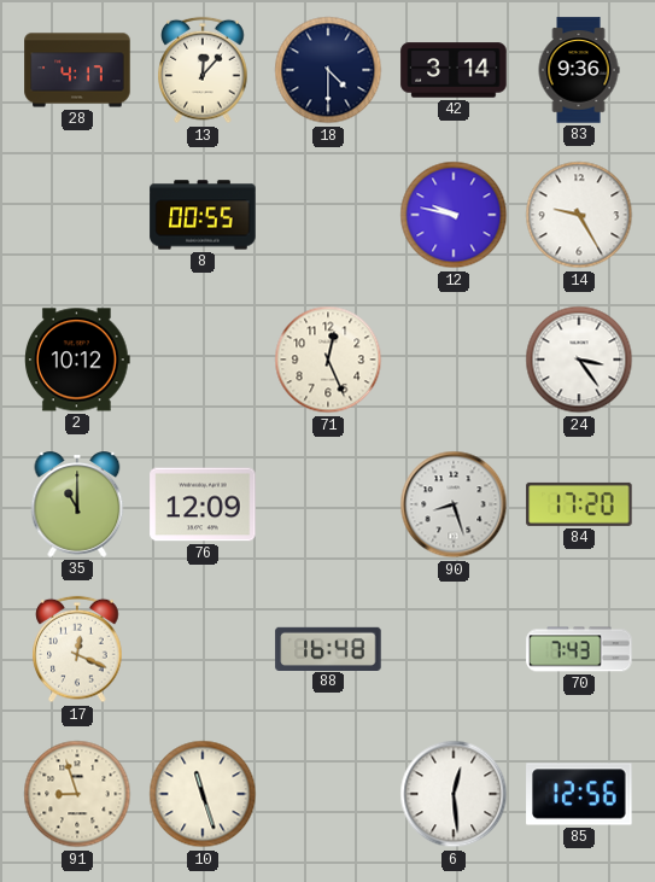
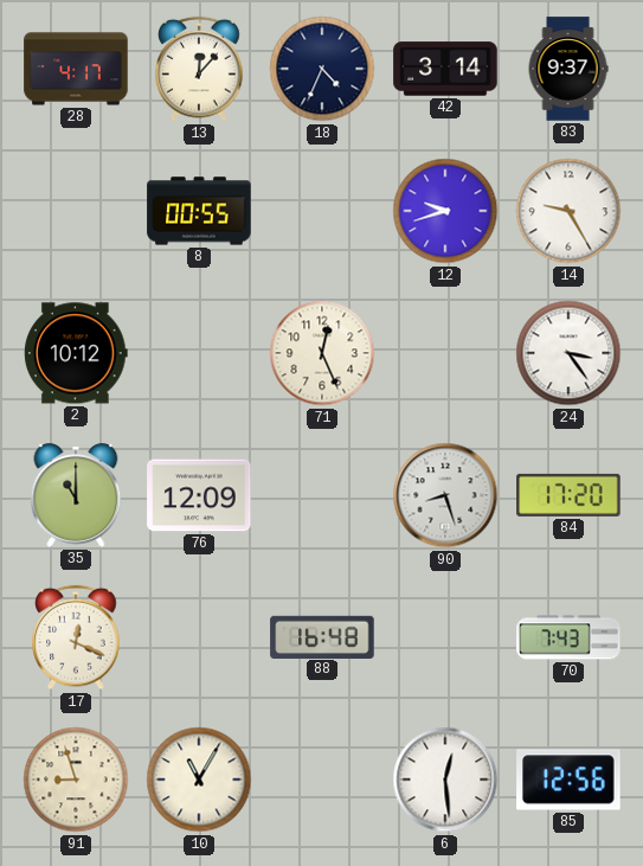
18: 4:30 -> 4:34 (322, 69)
83: 9:36 -> 9:37 (568, 69)
12: 9:47 -> 9:42 (445, 211)
10: 11:27 -> 11:05 (199, 780)
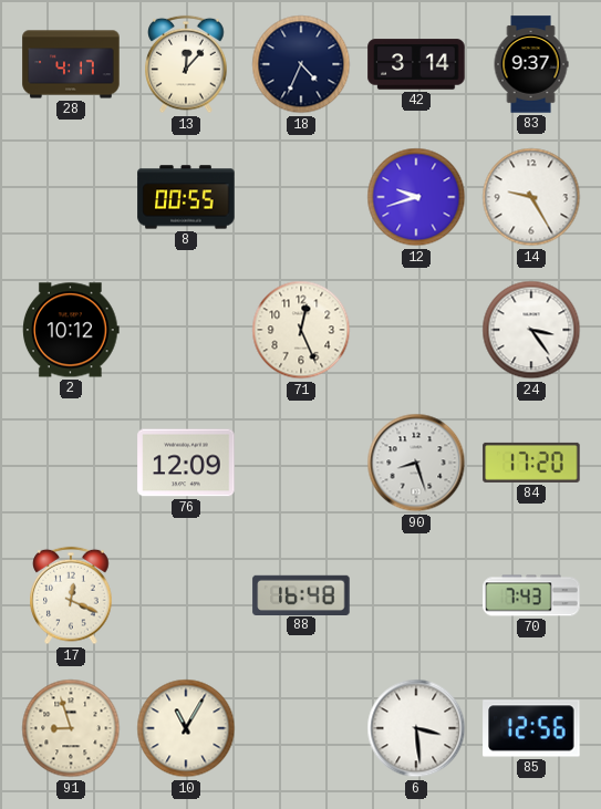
35: 11:00 -> none (76, 495)
6: 12:29 -> 3:29 (416, 728)
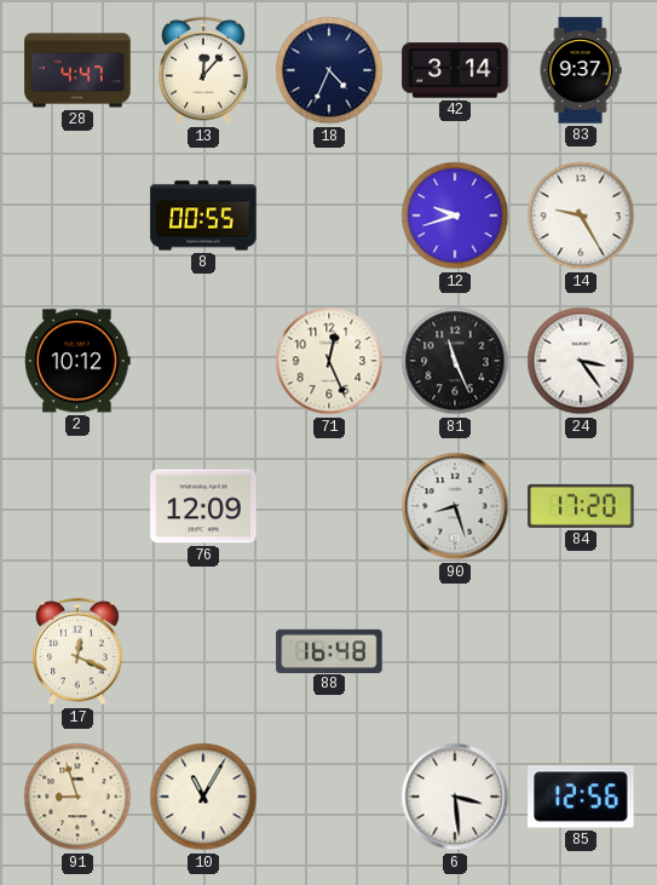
28: 4:17 -> 4:47 (77, 70)
81: none -> 11:26 (455, 361)
70: 7:43 -> none (531, 595)
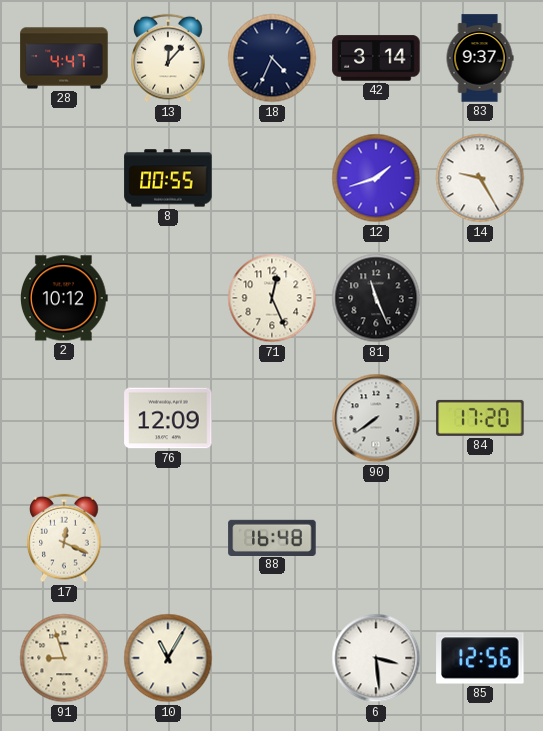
12: 9:42 -> 1:42 (376, 178)
24: 3:24 -> none (581, 361)
90: 8:27 -> 7:39 (376, 418)
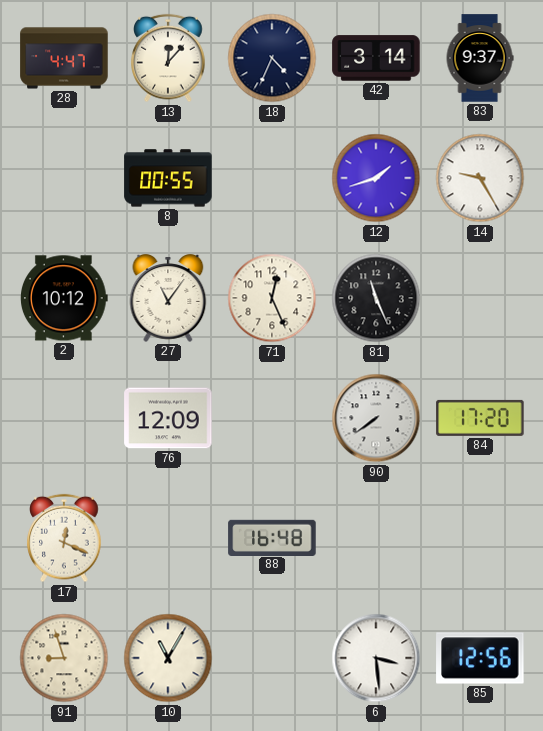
27: none -> 11:06 (168, 298)
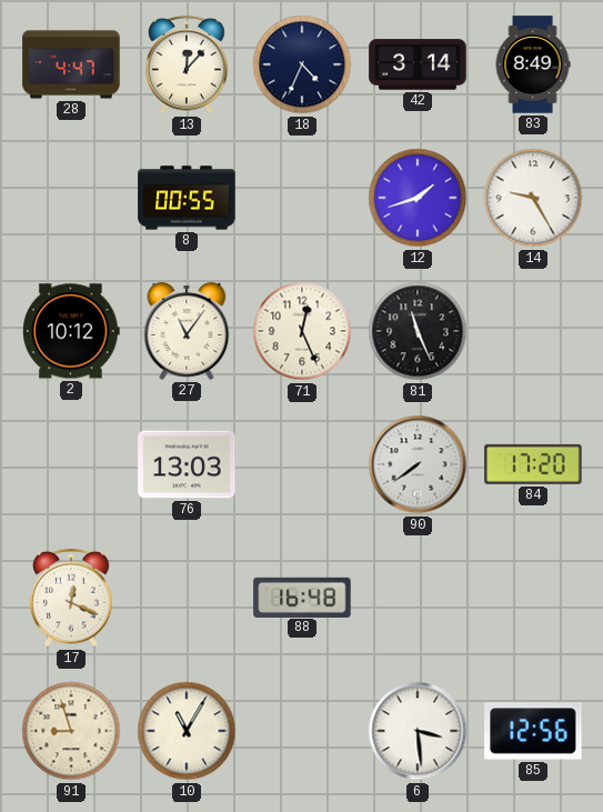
83: 9:37 -> 8:49 (533, 64)
76: 12:09 -> 13:03 (187, 464)
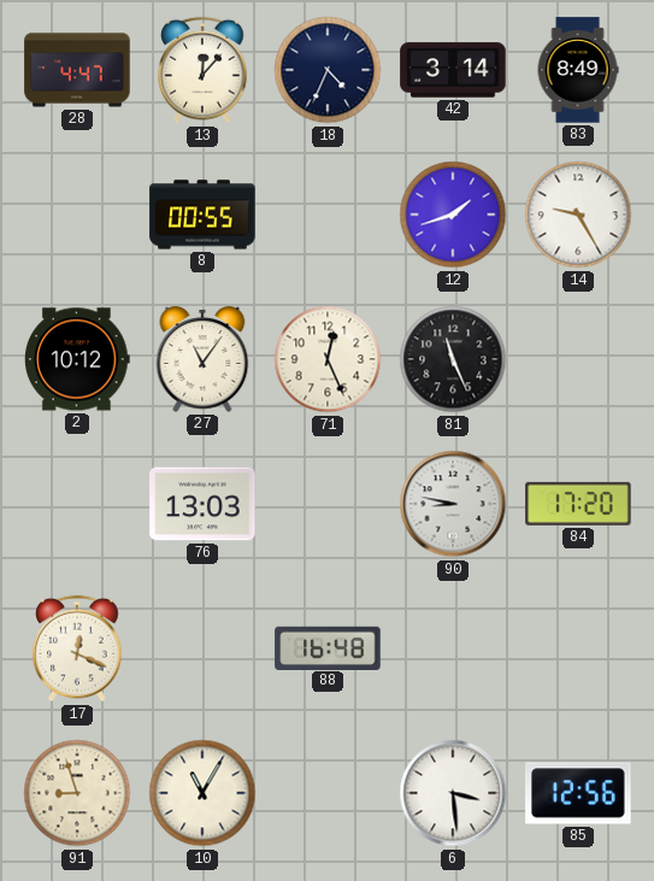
90: 7:39 -> 8:47 (453, 504)
